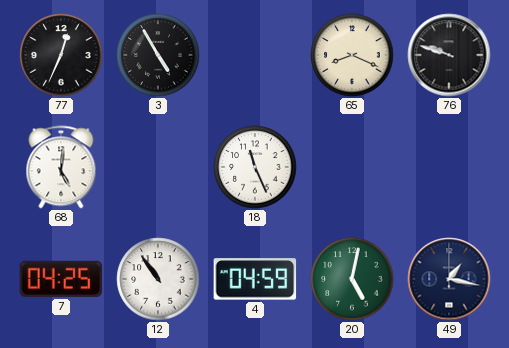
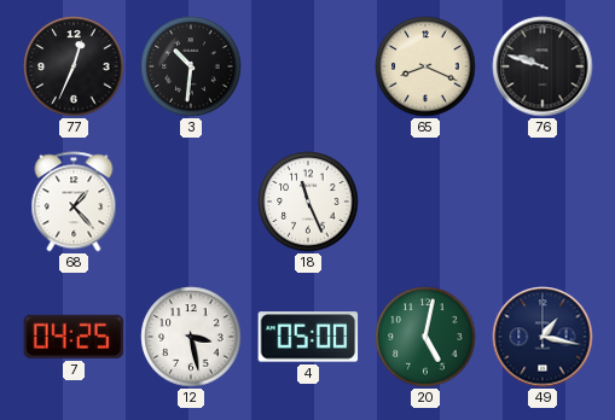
3: 4:55 -> 10:31 (191, 66)
68: 5:01 -> 1:23 (74, 202)
12: 10:54 -> 3:28 (191, 337)
4: 04:59 -> 05:00 (308, 337)
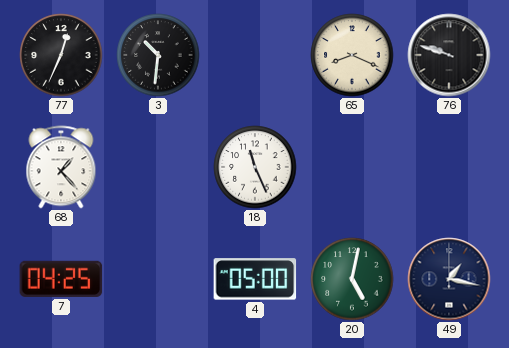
12: 3:28 -> none (191, 337)
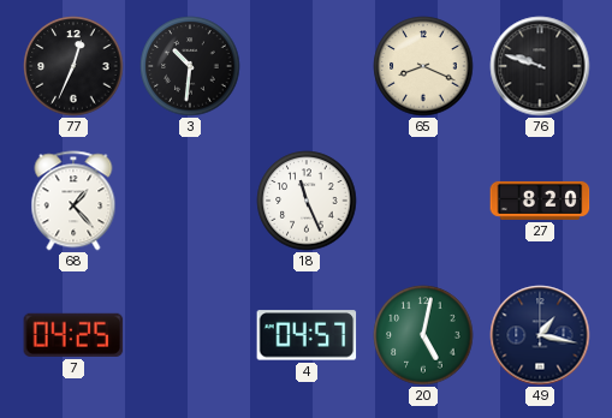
27: none -> 8:20 (540, 201)
4: 05:00 -> 04:57 (307, 335)
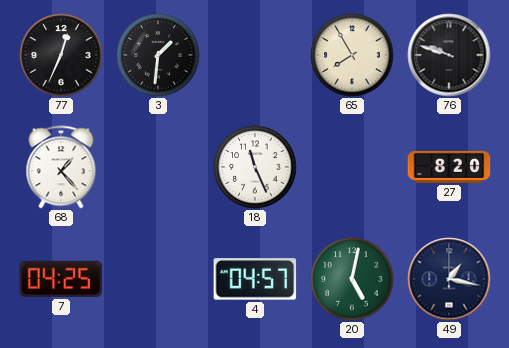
3: 10:31 -> 1:31 (158, 55)
65: 8:19 -> 7:55 (352, 55)
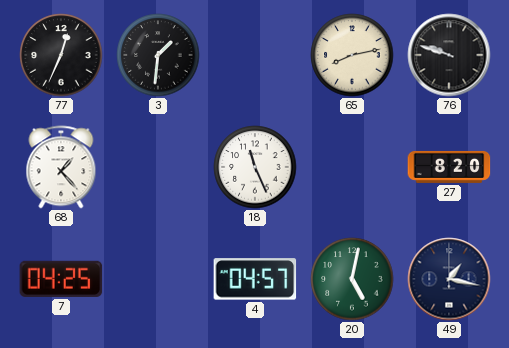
65: 7:55 -> 8:13 (352, 55)
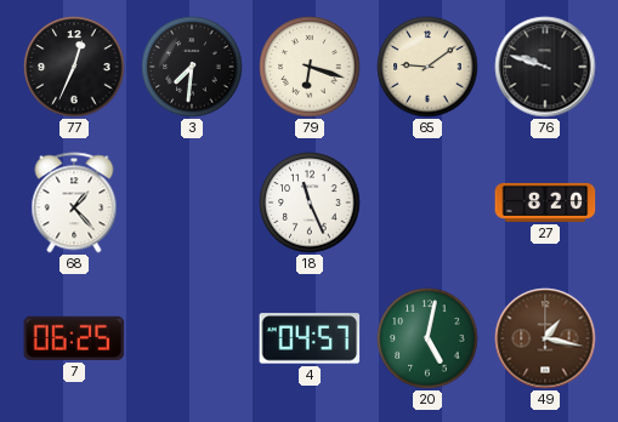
3: 1:31 -> 7:31 (192, 67)
79: none -> 6:18 (310, 67)
65: 8:13 -> 9:09 (427, 67)
7: 04:25 -> 06:25 (74, 338)
49 dial: navy -> brown (545, 338)
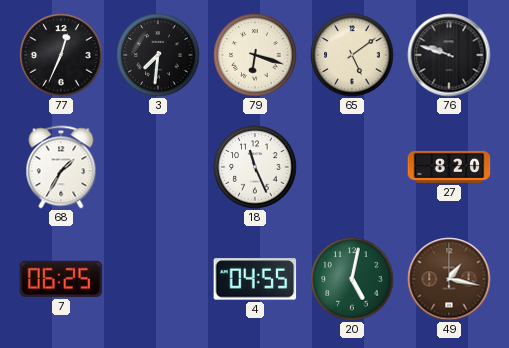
65: 9:09 -> 5:09 (352, 55)
68: 1:23 -> 1:35 (61, 167)
4: 04:57 -> 04:55 (255, 279)
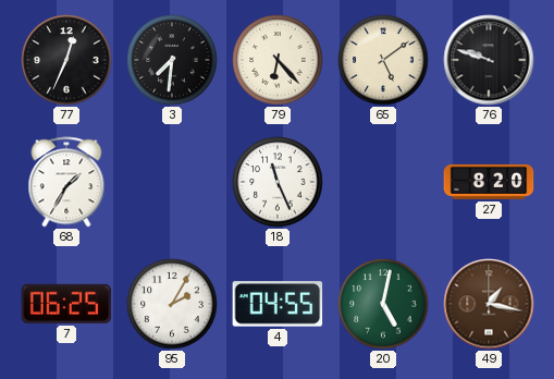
79: 6:18 -> 6:23 (278, 60)
95: none -> 2:05 (172, 304)
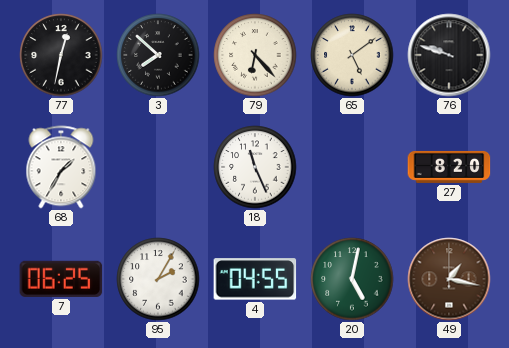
77: 12:34 -> 12:32 (61, 55)
3: 7:31 -> 7:52 (158, 55)
